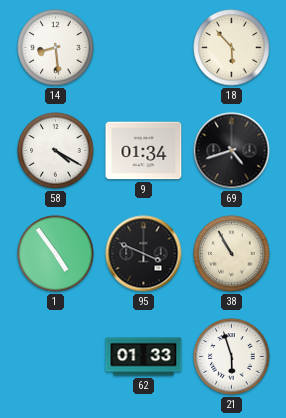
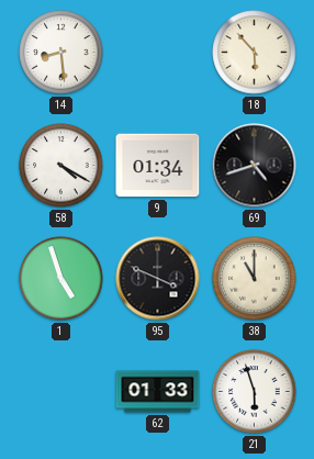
1: 4:54 -> 4:57 (61, 279)
38: 10:55 -> 11:00 (255, 279)
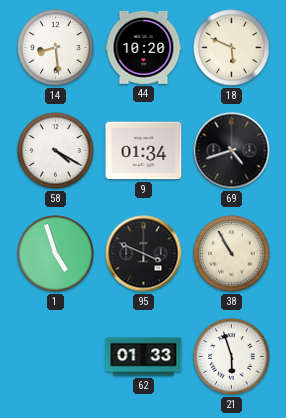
44: none -> 10:20 (144, 47)
18: 5:53 -> 5:49 (232, 48)
38: 11:00 -> 10:55 (232, 254)
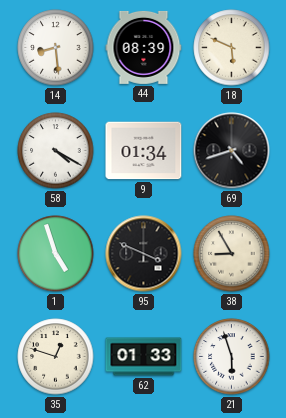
44: 10:20 -> 08:39 (144, 47)
38: 10:55 -> 8:55 (232, 254)
35: none -> 12:48 (56, 357)
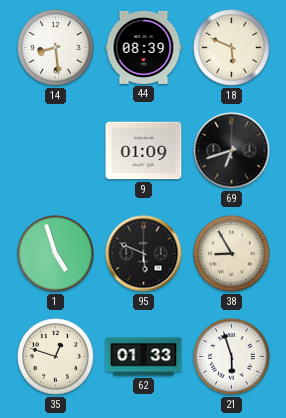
58: 4:20 -> none (56, 151)
9: 01:34 -> 01:09 (144, 151)
69: 4:42 -> 6:42 (232, 151)
95: 3:49 -> 5:49 (144, 254)
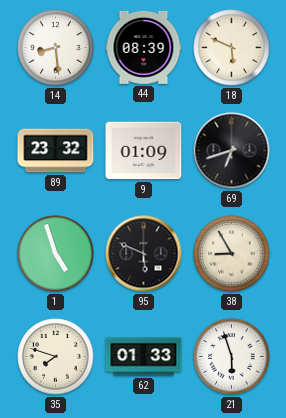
89: none -> 23:32 (56, 151)
35: 12:48 -> 7:48 (56, 357)
